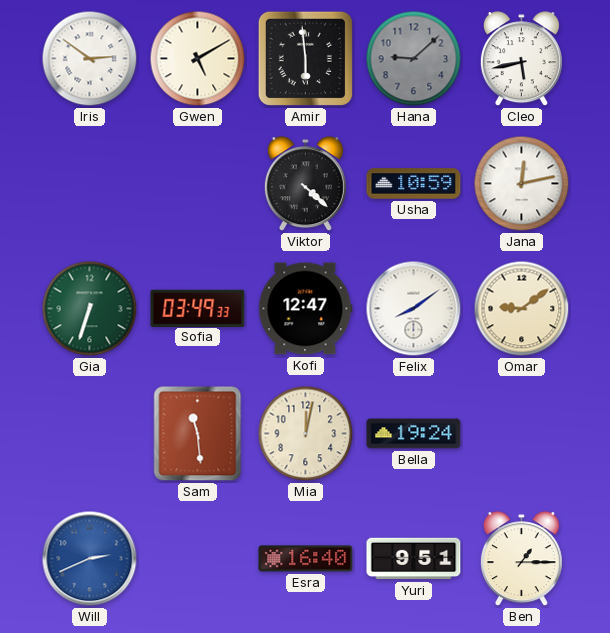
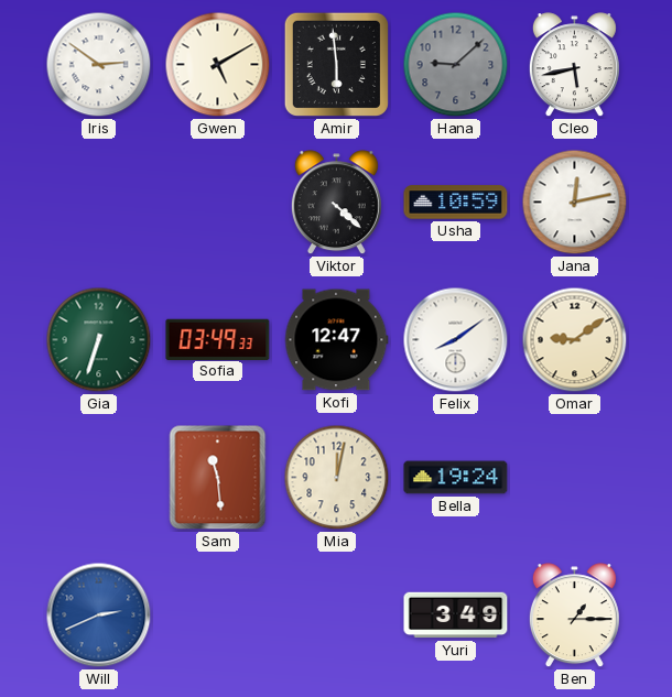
Esra: 16:40 -> none (306, 559)
Yuri: 9:51 -> 3:49 (456, 616)
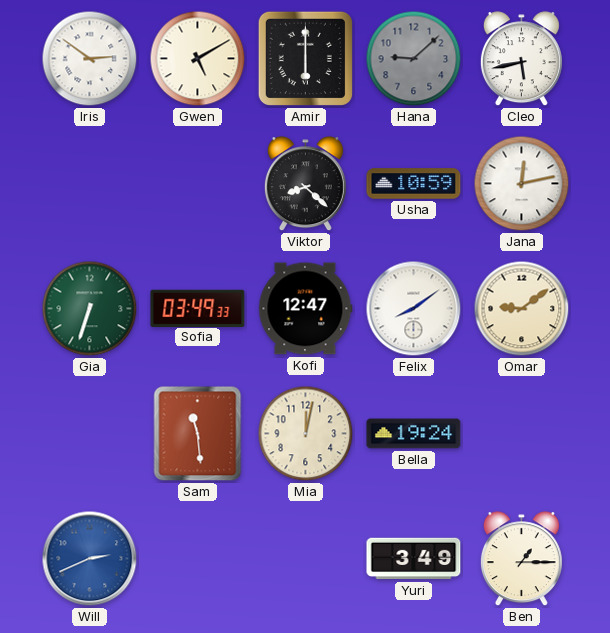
Amir: 5:59 -> 6:00 (305, 58)
Viktor: 4:22 -> 8:22 (305, 184)
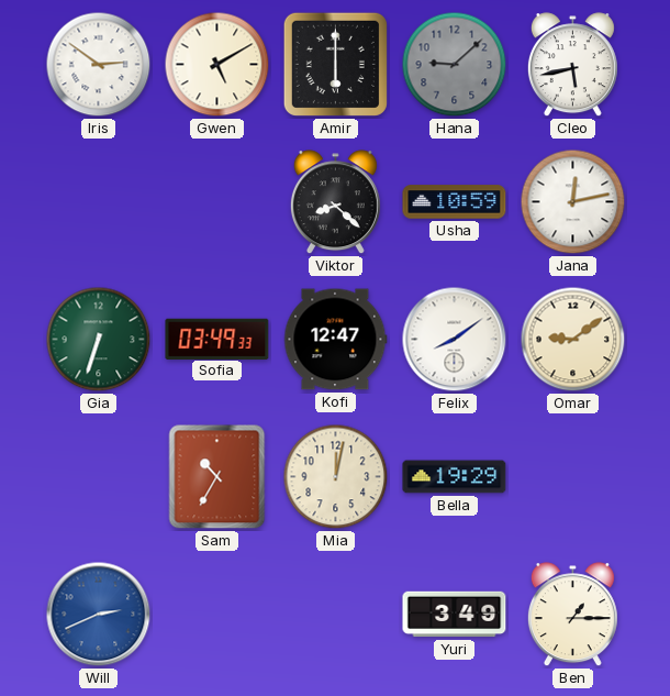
Sam: 11:29 -> 10:35 (217, 477)
Bella: 19:24 -> 19:29 (455, 477)
